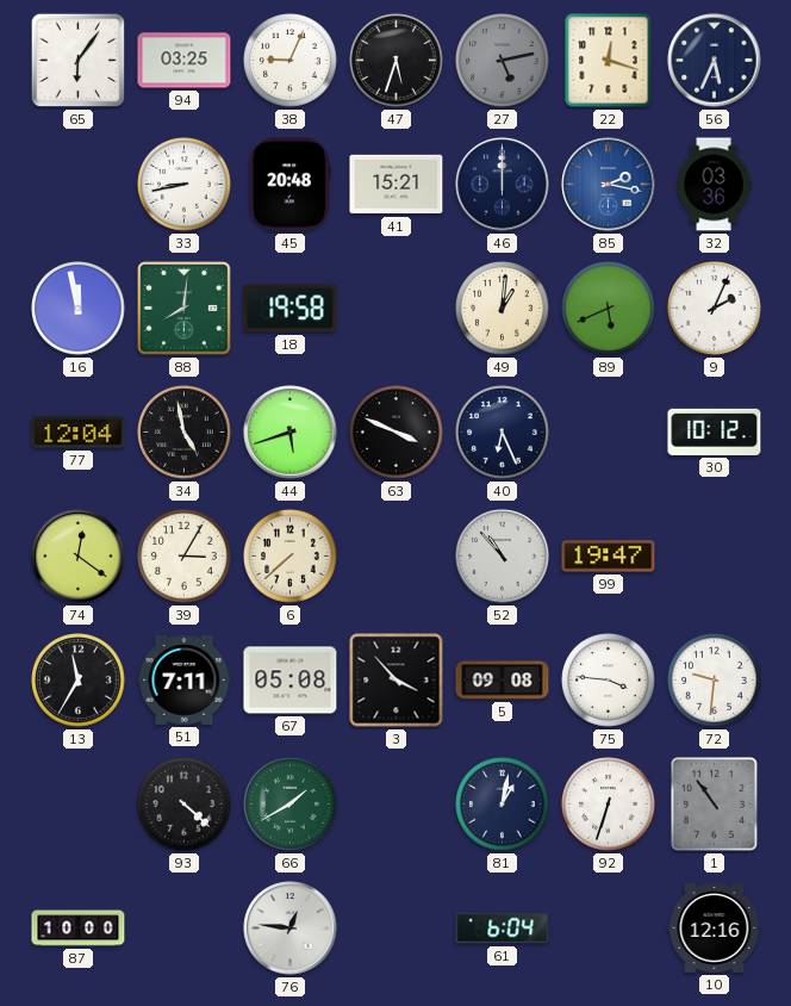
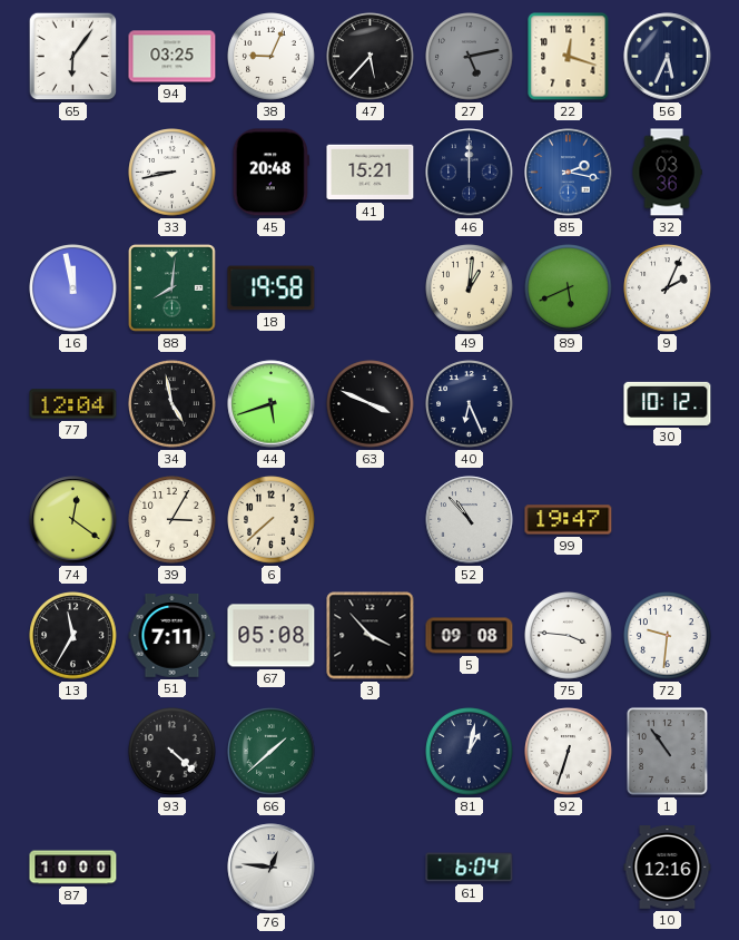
47: 5:33 -> 5:37 (371, 57)
66: 1:40 -> 1:38 (272, 752)
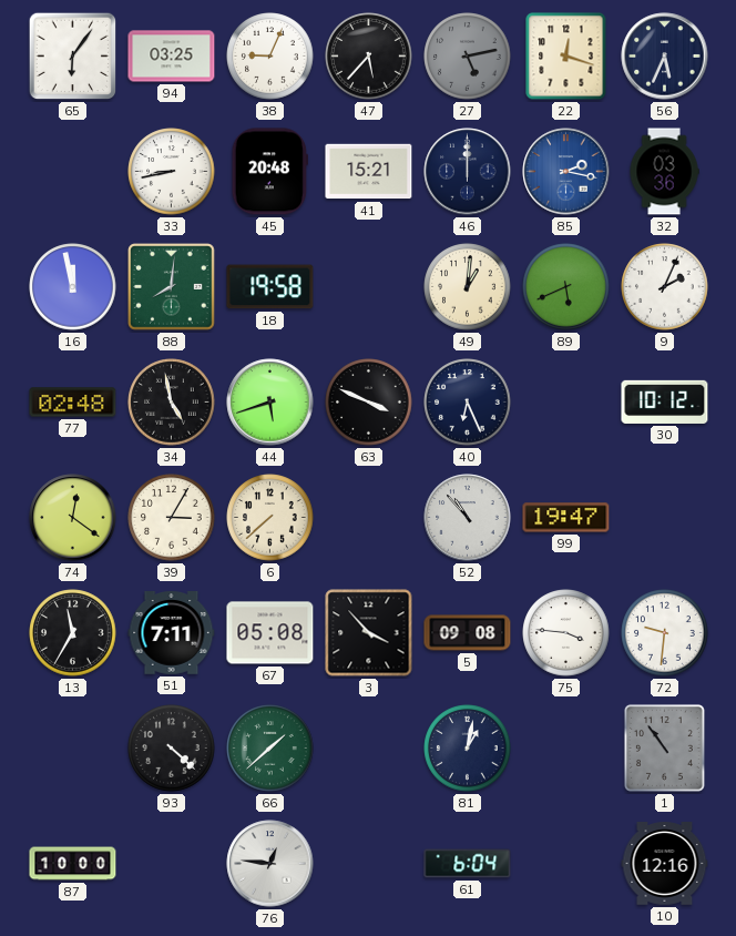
77: 12:04 -> 02:48 (73, 403)
92: 6:33 -> none (569, 752)
